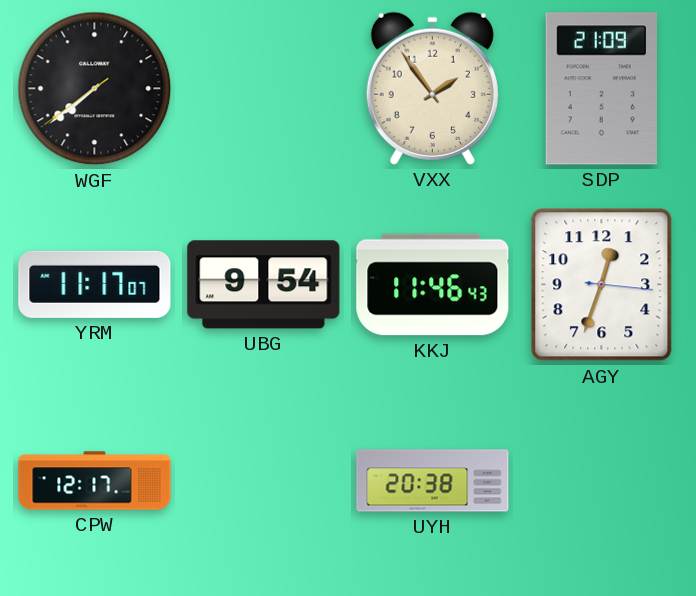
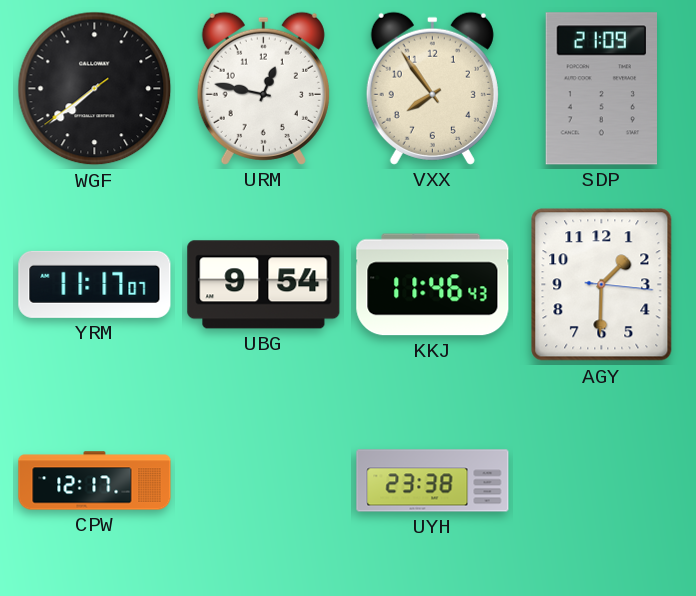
URM: none -> 12:47 (263, 88)
VXX: 1:54 -> 7:54 (432, 88)
AGY: 12:33 -> 1:30 (602, 285)
UYH: 20:38 -> 23:38 (433, 481)
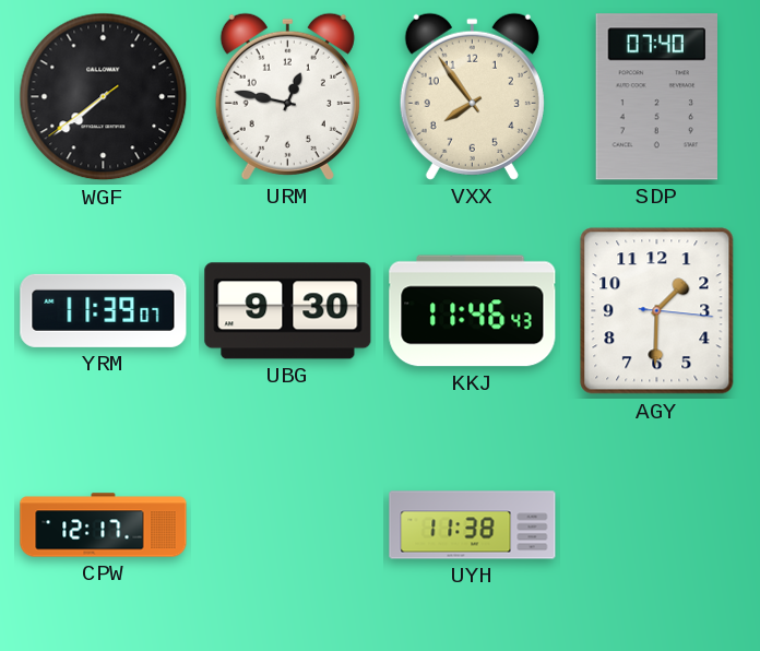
SDP: 21:09 -> 07:40 (656, 97)
YRM: 11:17 -> 11:39 (104, 310)
UBG: 9:54 -> 9:30 (288, 311)
UYH: 23:38 -> 11:38 (473, 525)
